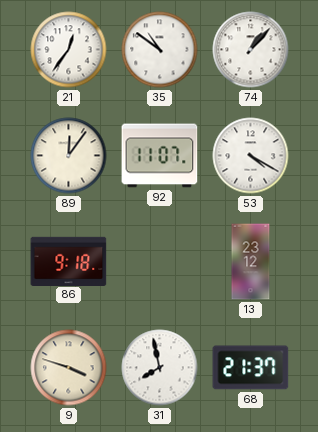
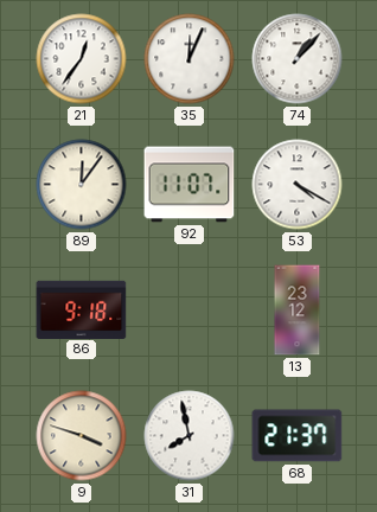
35: 10:51 -> 12:04 (190, 59)
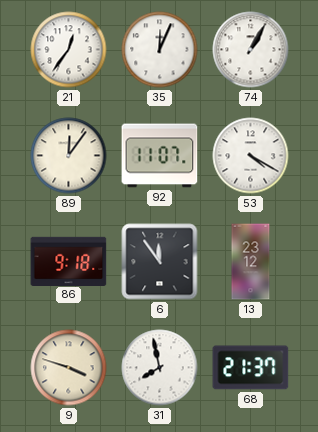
74: 1:07 -> 1:05 (251, 50)
6: none -> 11:54 (160, 262)
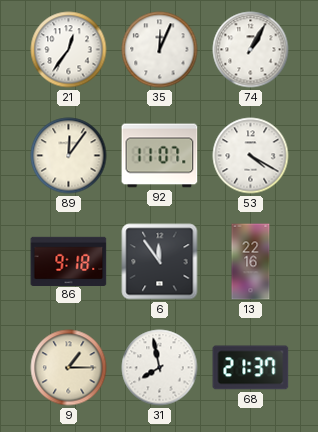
13: 23:12 -> 22:16 (251, 262)
9: 3:48 -> 1:15 (69, 368)
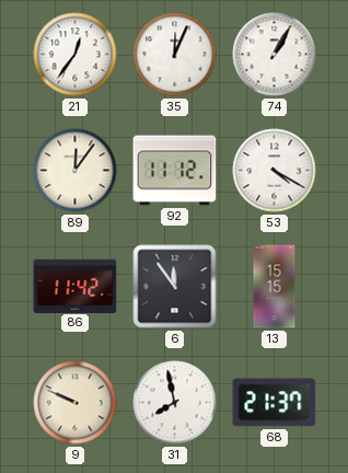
92: 11:07 -> 11:12 (175, 171)
86: 9:18 -> 11:42 (76, 286)
13: 22:16 -> 15:15 (275, 287)
9: 1:15 -> 9:49 (76, 403)
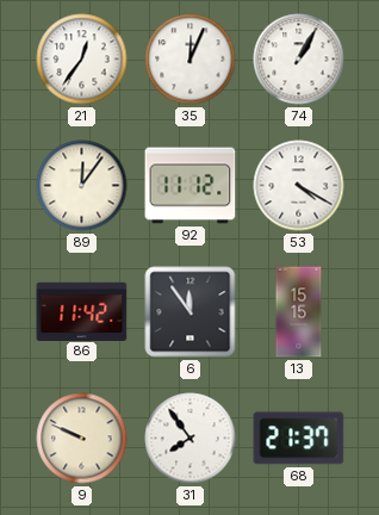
31: 7:58 -> 7:54 (191, 439)
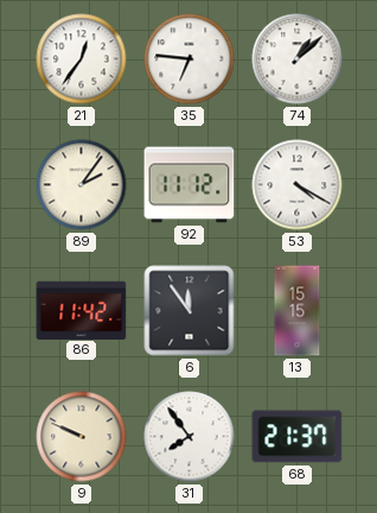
35: 12:04 -> 6:46 (190, 59)
74: 1:05 -> 1:08 (298, 59)
89: 12:06 -> 2:06 (82, 185)
